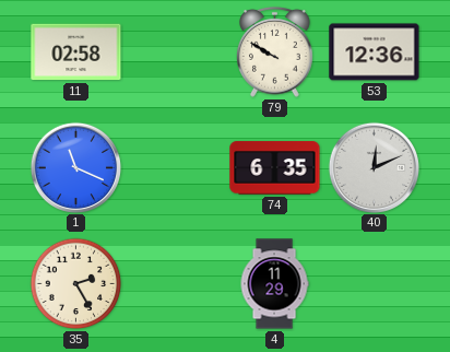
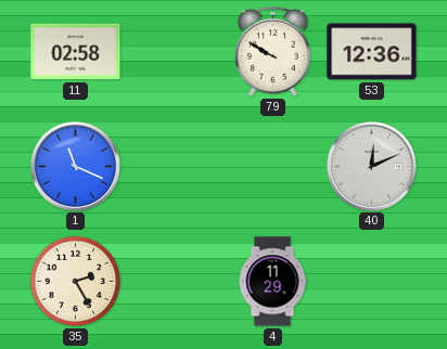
74: 6:35 -> none (275, 168)
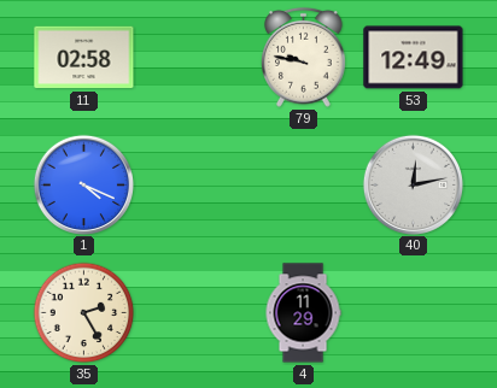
79: 9:50 -> 9:47 (304, 57)
53: 12:36 -> 12:49 (414, 58)
1: 11:19 -> 4:19 (83, 184)
40: 12:11 -> 12:13 (413, 184)
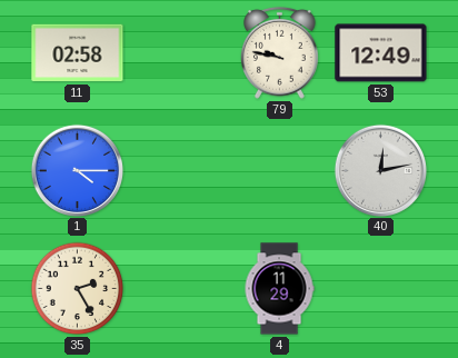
1: 4:19 -> 4:15 (77, 170)
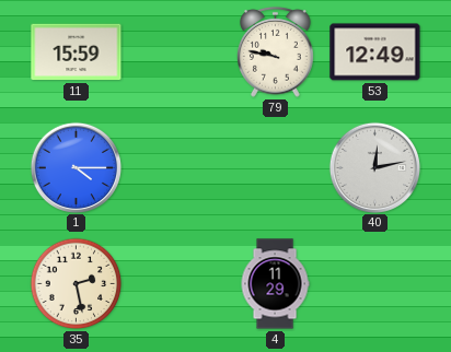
11: 02:58 -> 15:59 (77, 52)
35: 2:25 -> 2:28 (77, 284)
